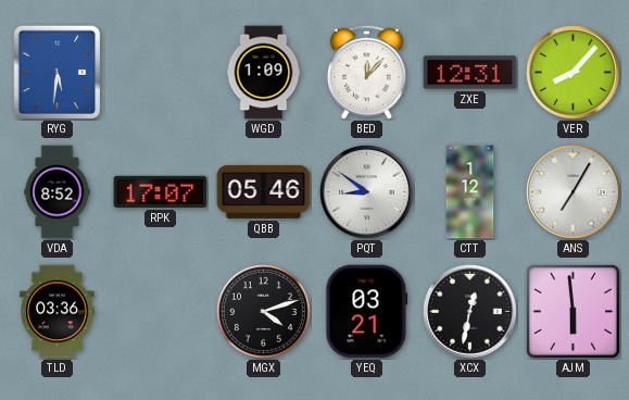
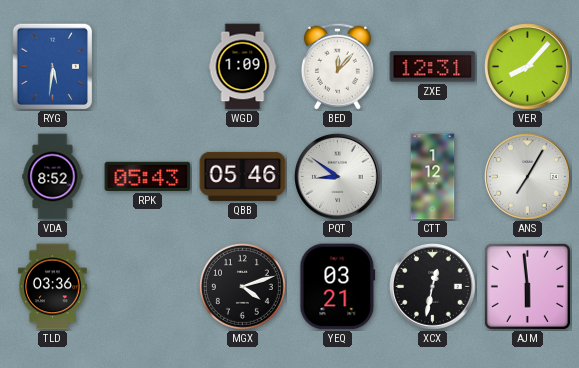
RPK: 17:07 -> 05:43 (148, 176)
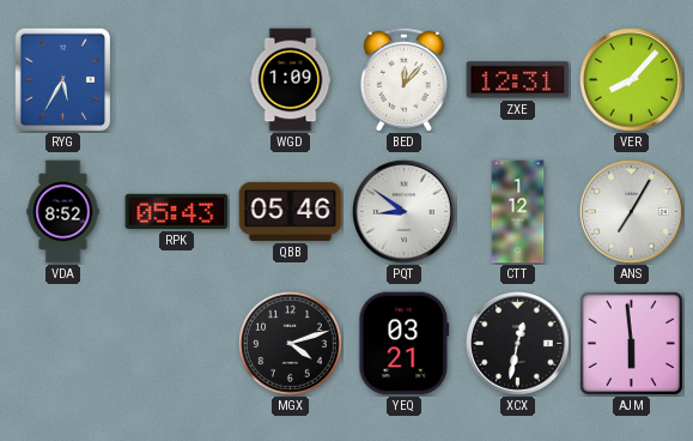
RYG: 5:31 -> 5:35 (63, 79)
TLD: 03:36 -> none (53, 287)
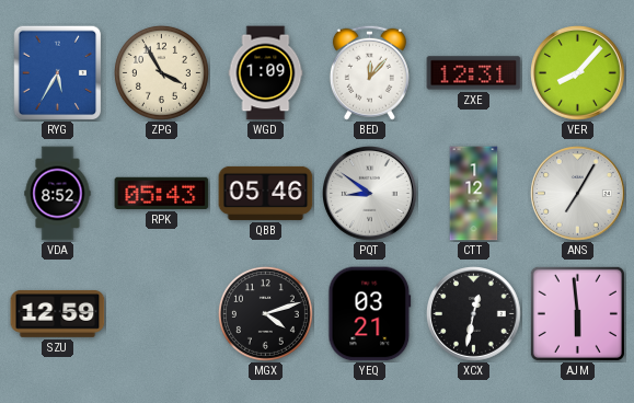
ZPG: none -> 3:55 (161, 72)
SZU: none -> 12:59 (58, 313)
